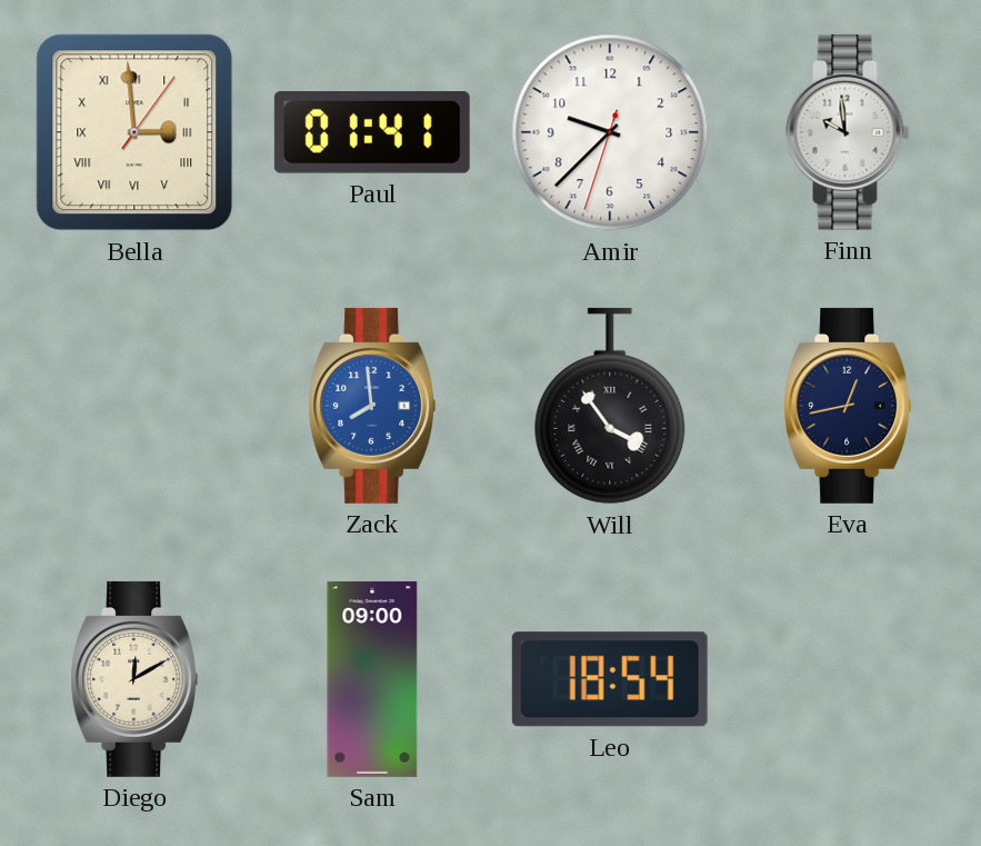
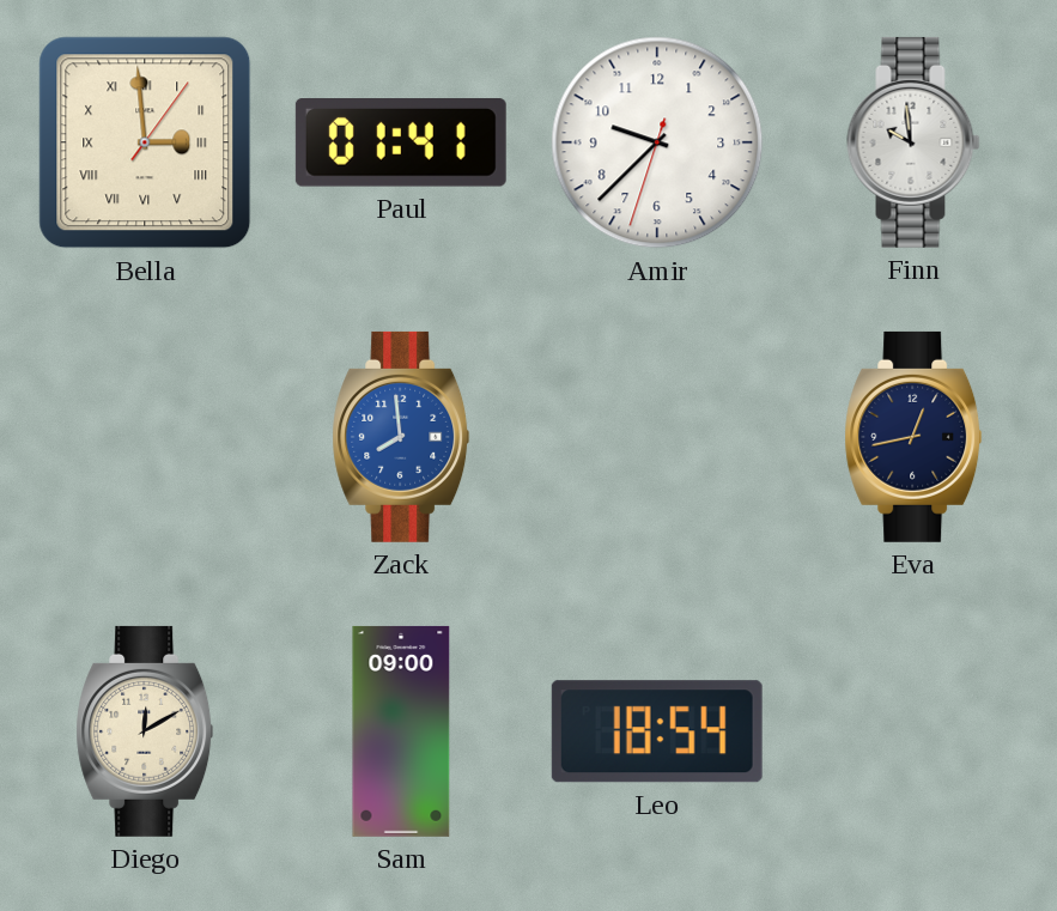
Will: 3:54 -> none (610, 406)
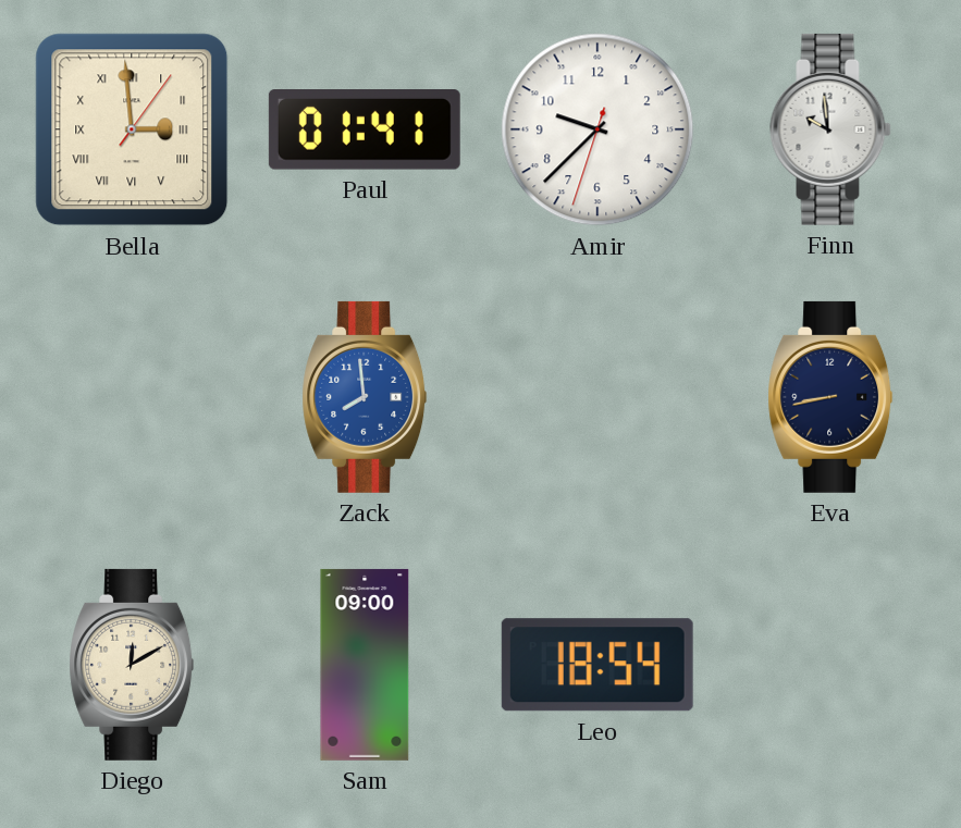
Eva: 12:43 -> 8:43 (830, 397)
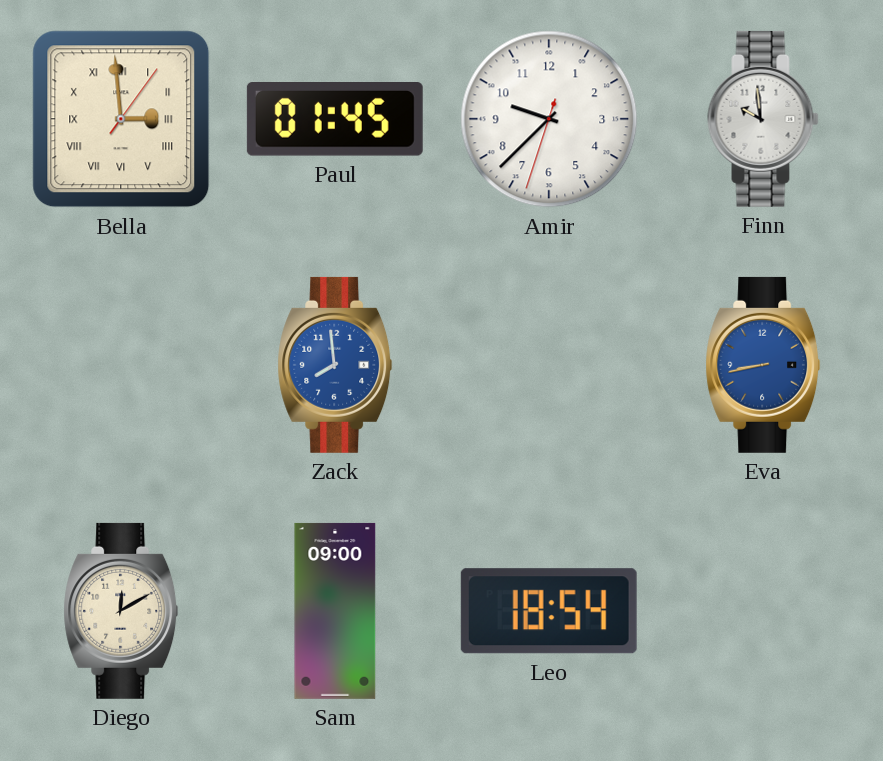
Paul: 01:41 -> 01:45 (335, 120)
Eva dial: navy -> blue (763, 365)
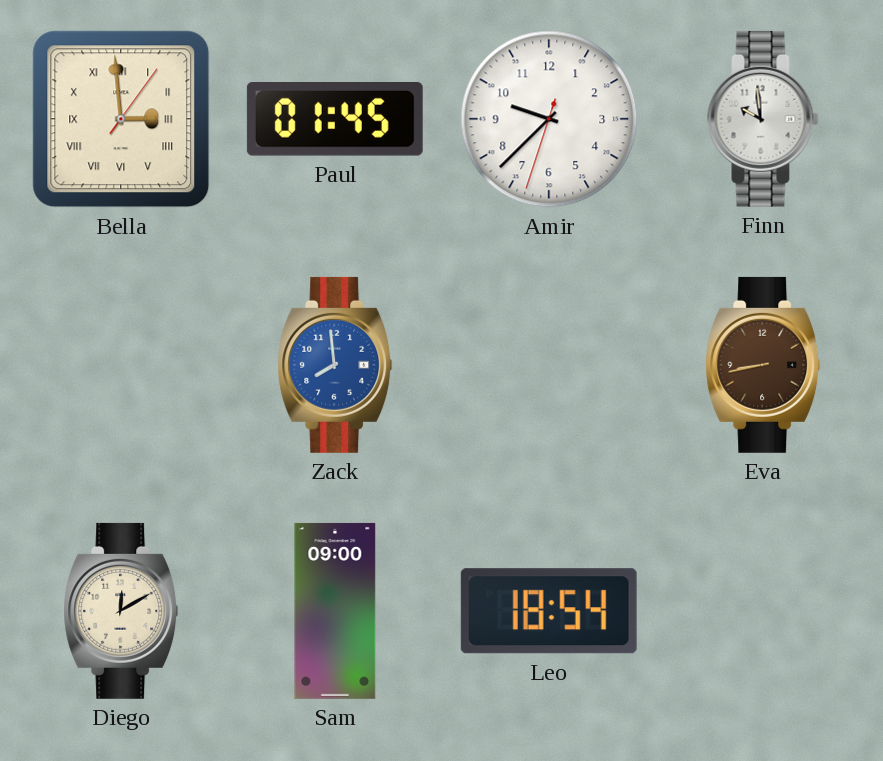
Eva dial: blue -> brown (763, 365)
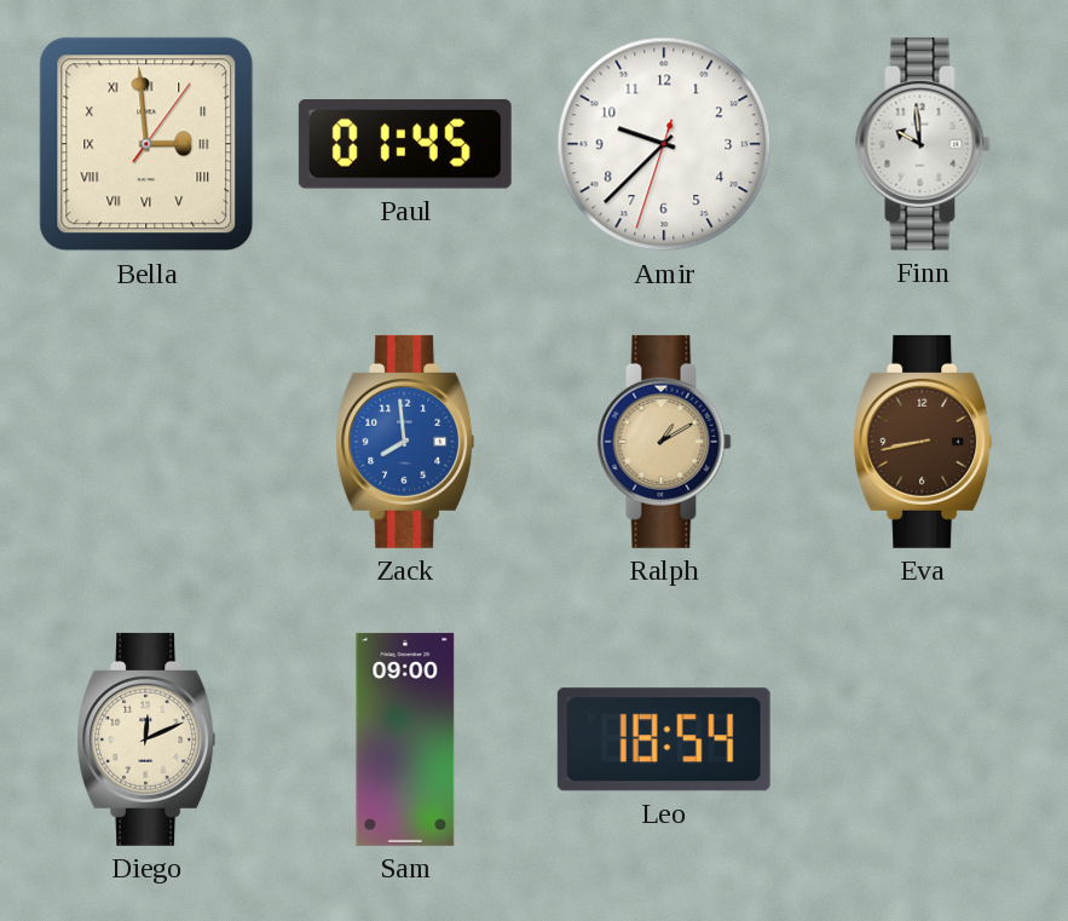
Ralph: none -> 1:10 (664, 442)
Diego: 12:10 -> 12:11 (146, 739)
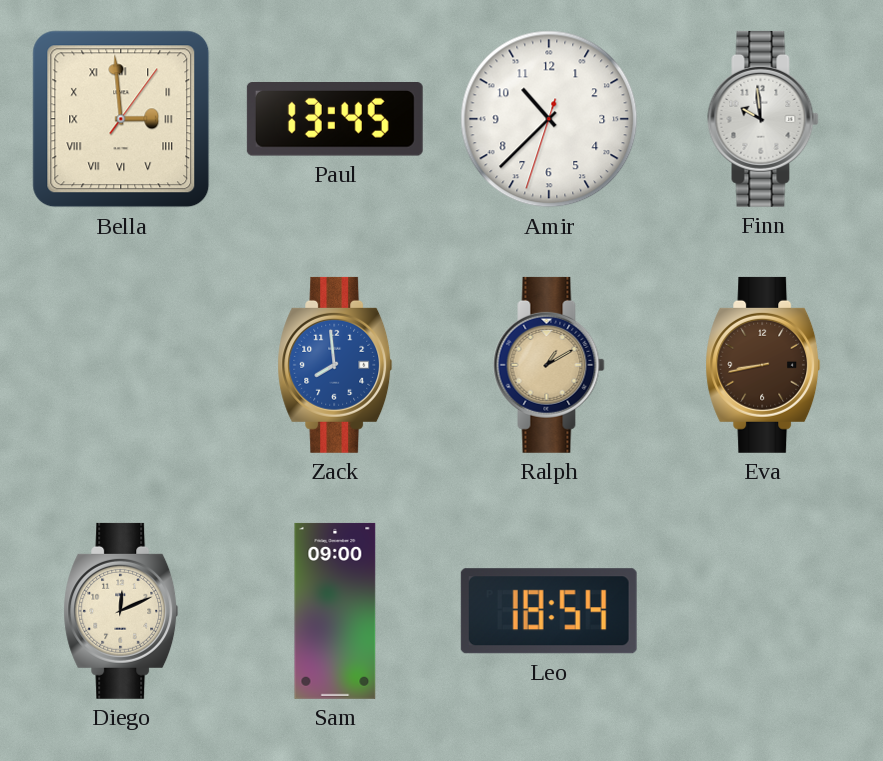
Paul: 01:45 -> 13:45 (335, 120)
Amir: 9:37 -> 10:37 (549, 119)
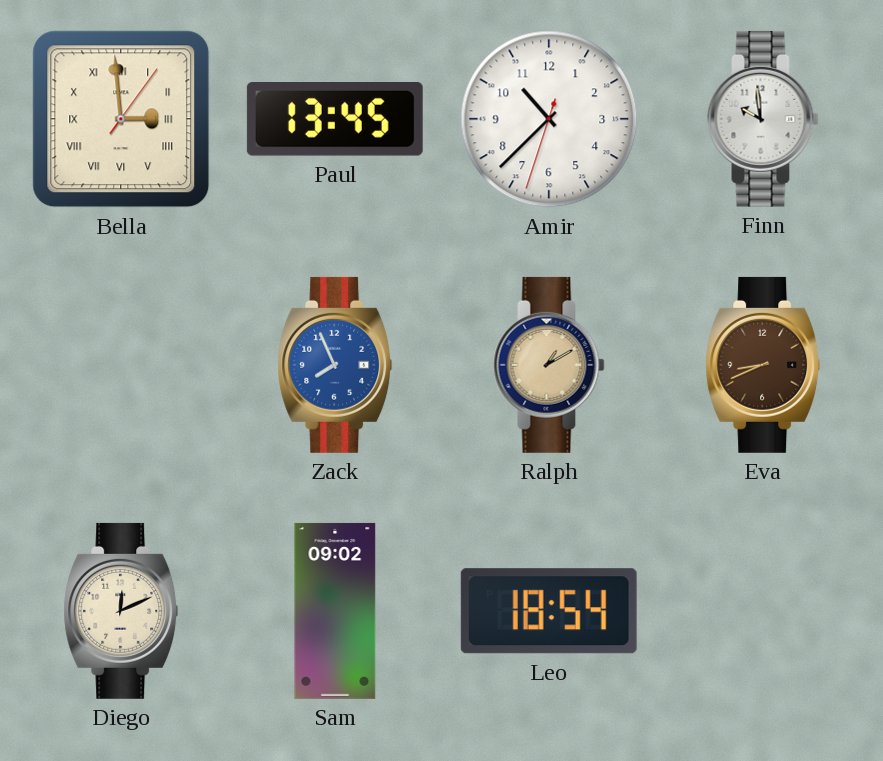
Zack: 7:59 -> 7:56 (335, 365)
Eva: 8:43 -> 8:41 (763, 365)
Sam: 09:00 -> 09:02 (335, 611)
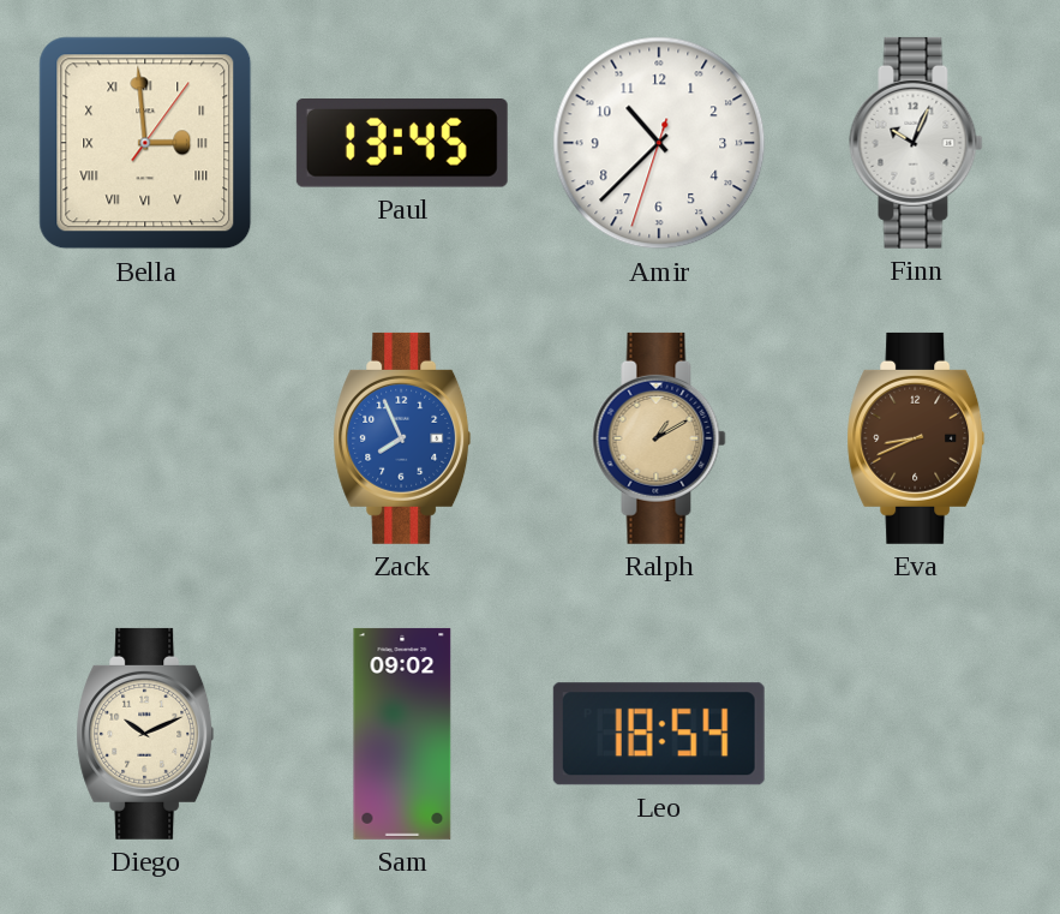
Finn: 9:59 -> 10:04 (916, 143)
Diego: 12:11 -> 10:11 (145, 734)
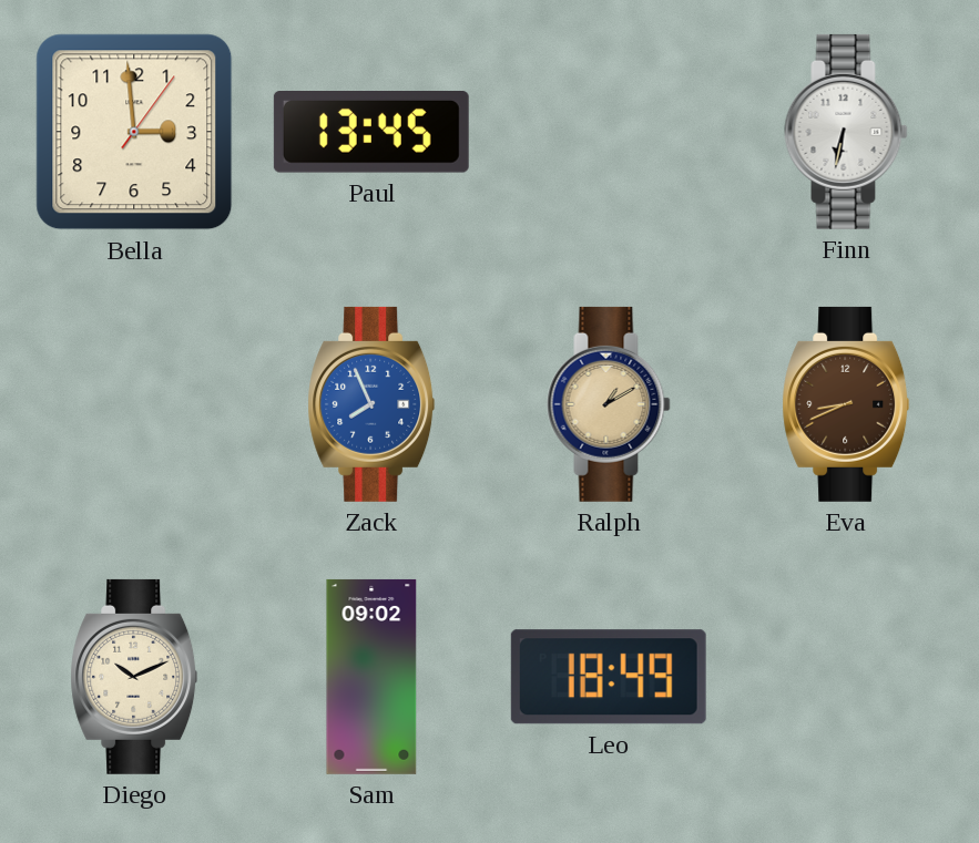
Bella numerals: Roman -> Arabic (134, 132)
Amir: 10:37 -> none (659, 143)
Finn: 10:04 -> 6:32 (846, 132)
Leo: 18:54 -> 18:49 (609, 677)
